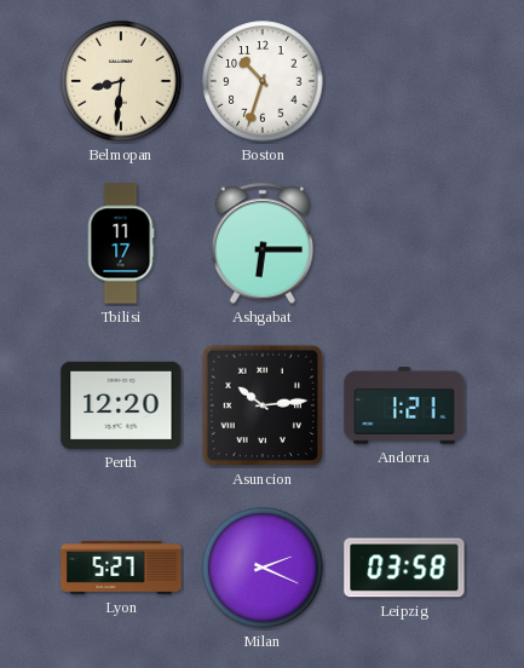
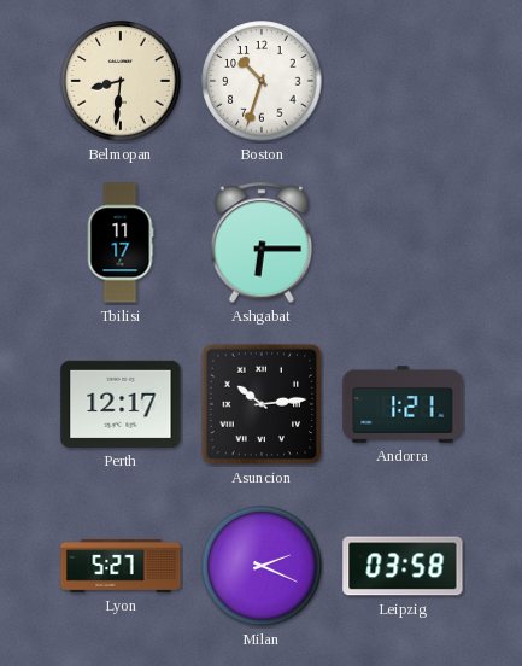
Perth: 12:20 -> 12:17 (121, 404)
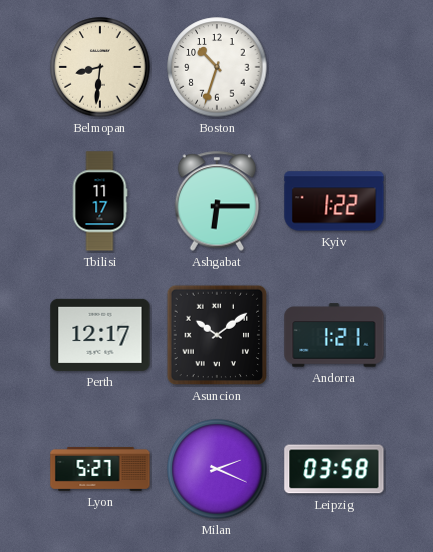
Kyiv: none -> 1:22 (334, 201)
Asuncion: 10:14 -> 10:09 (217, 335)
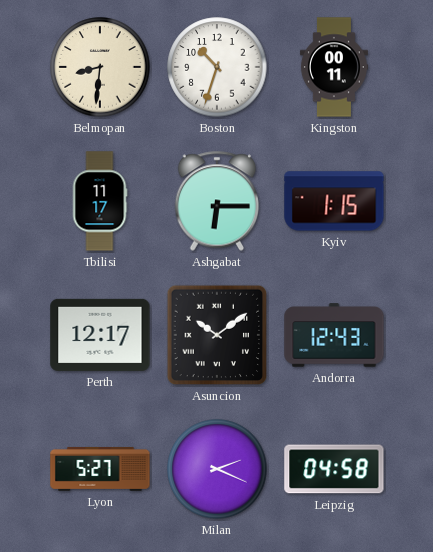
Kingston: none -> 00:11 (334, 67)
Kyiv: 1:22 -> 1:15 (334, 201)
Andorra: 1:21 -> 12:43 (334, 335)
Leipzig: 03:58 -> 04:58 (334, 469)
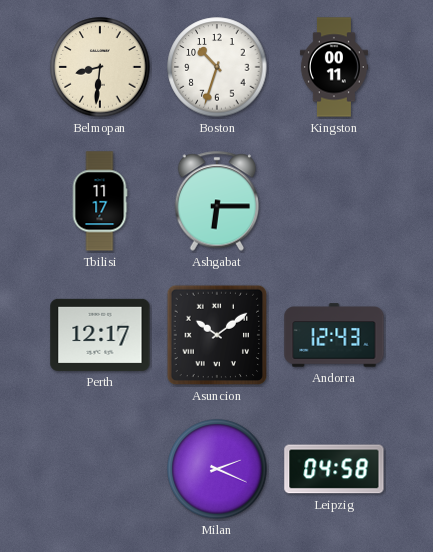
Kyiv: 1:15 -> none (334, 201)
Lyon: 5:27 -> none (100, 469)
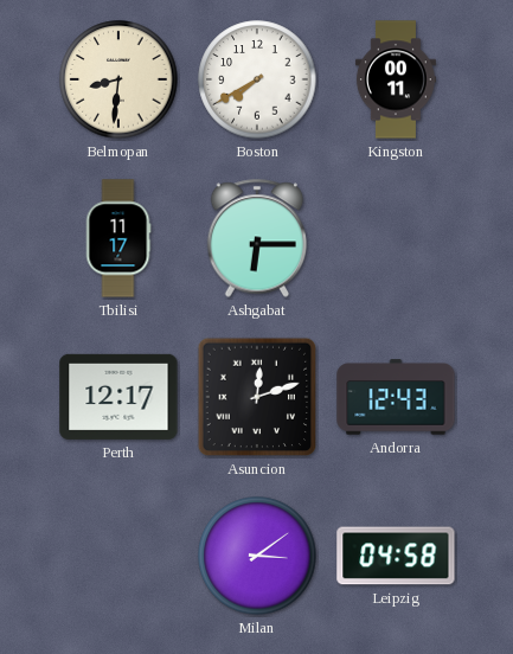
Boston: 10:33 -> 7:40 (257, 79)
Asuncion: 10:09 -> 12:12 (257, 397)
Milan: 2:19 -> 3:09 (257, 556)
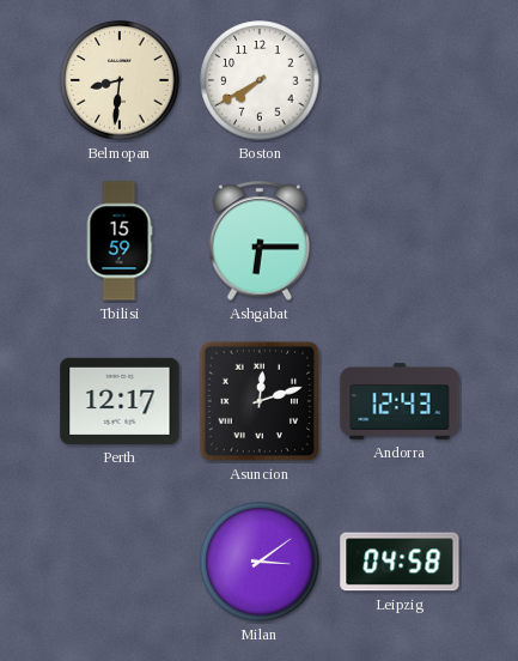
Kingston: 00:11 -> none (396, 79)
Tbilisi: 11:17 -> 15:59 (120, 241)
